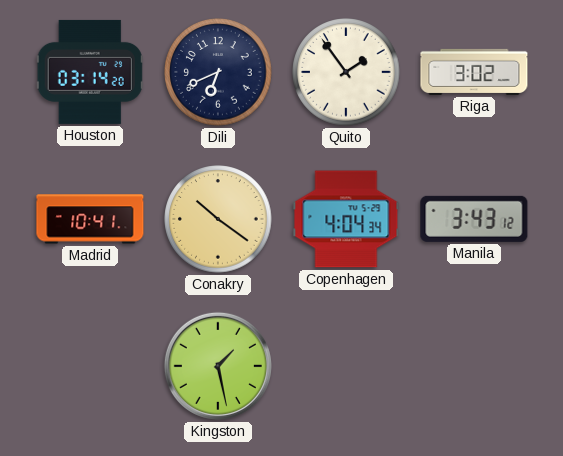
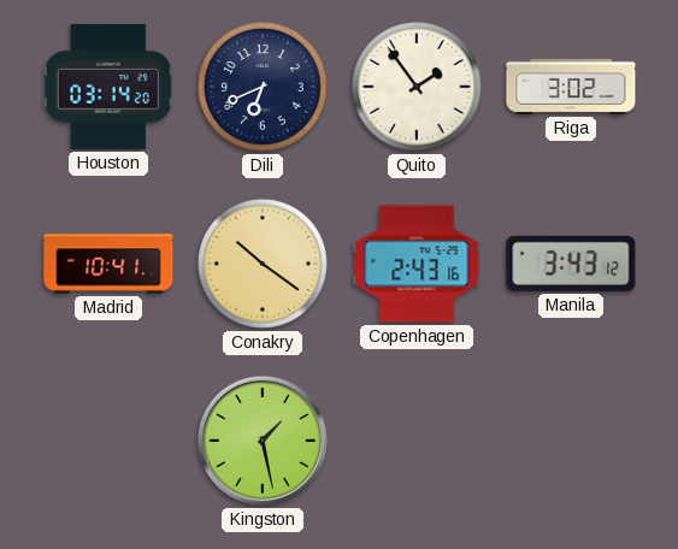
Copenhagen: 4:04 -> 2:43 (417, 264)
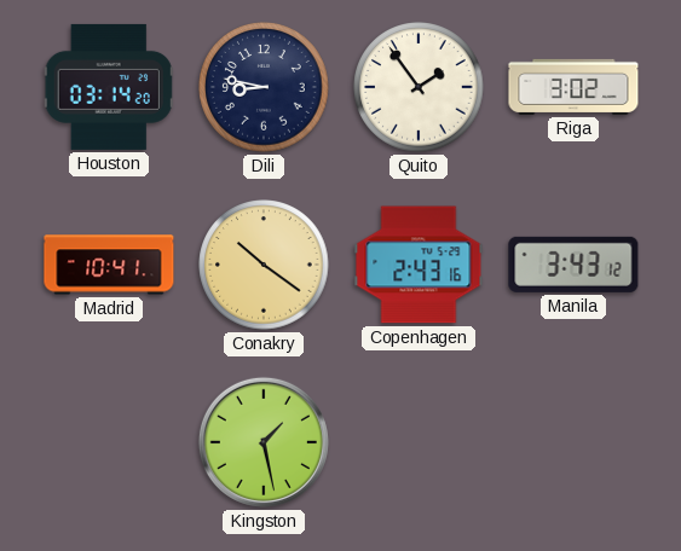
Dili: 6:41 -> 8:47 (264, 87)
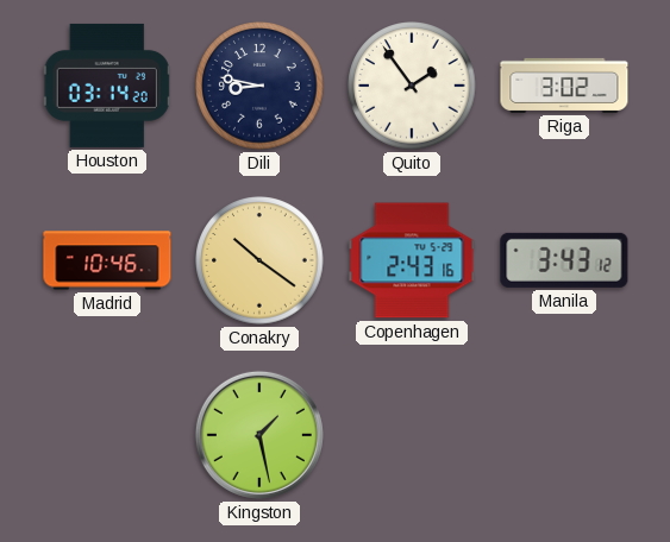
Madrid: 10:41 -> 10:46 (107, 260)
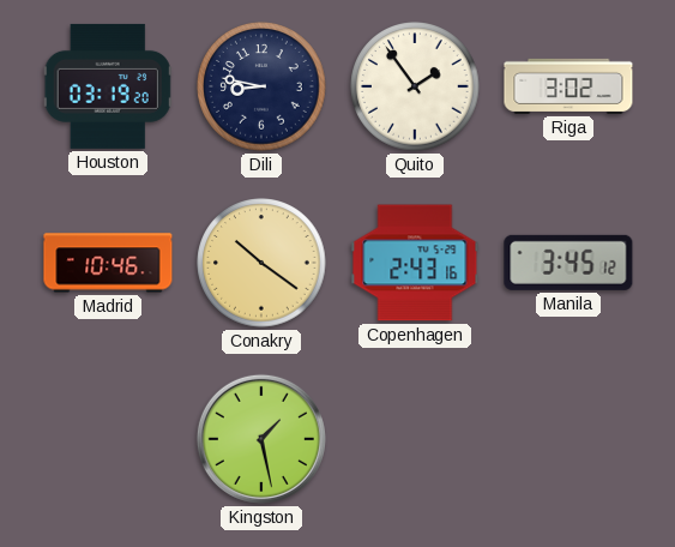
Houston: 03:14 -> 03:19 (108, 86)
Manila: 3:43 -> 3:45 (568, 263)
